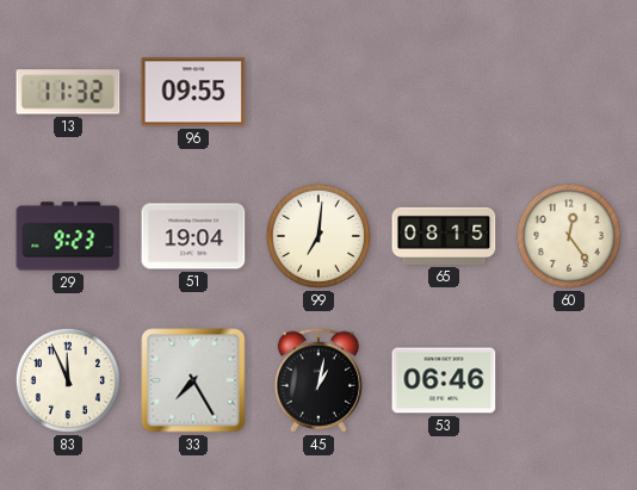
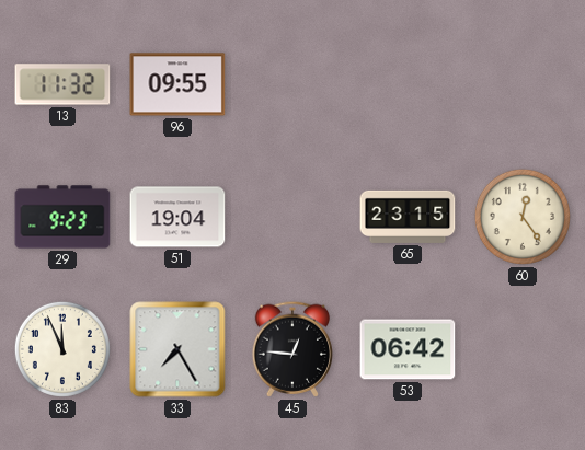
99: 7:01 -> none (318, 236)
65: 08:15 -> 23:15 (408, 217)
45: 1:02 -> 12:46 (292, 349)
53: 06:46 -> 06:42 (408, 349)
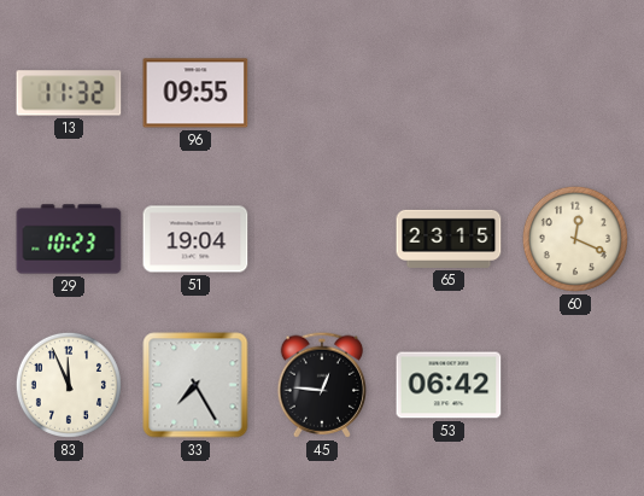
29: 9:23 -> 10:23 (69, 239)
60: 12:24 -> 12:19 (575, 239)
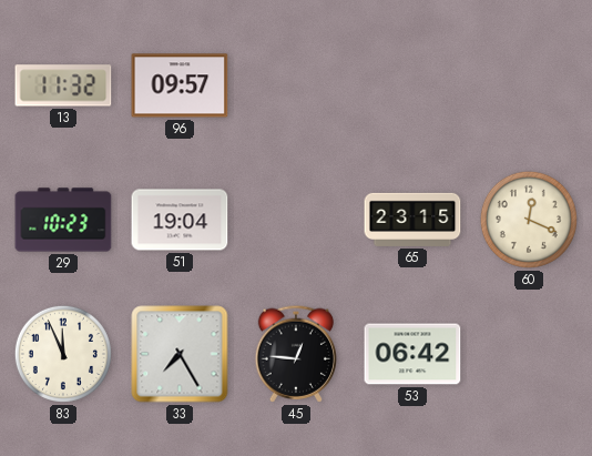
96: 09:55 -> 09:57 (180, 85)
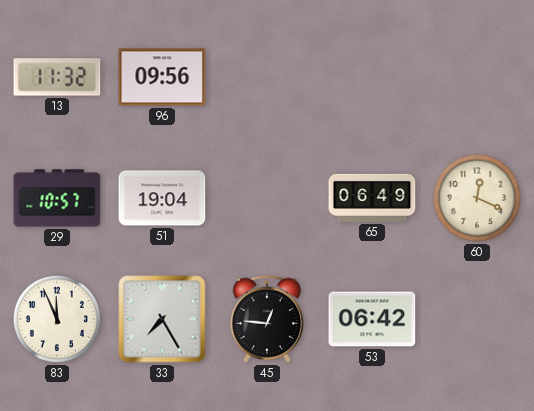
96: 09:57 -> 09:56 (162, 77)
29: 10:23 -> 10:57 (57, 198)
65: 23:15 -> 06:49 (372, 198)
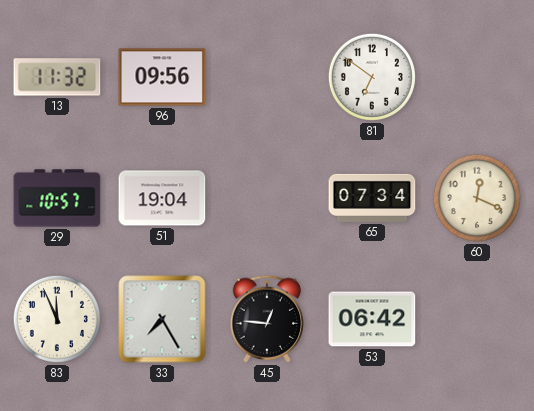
81: none -> 6:51 (372, 77)
65: 06:49 -> 07:34 (372, 198)
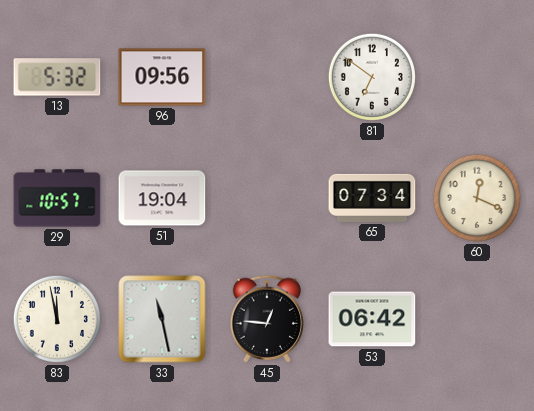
13: 11:32 -> 5:32 (57, 77)
83: 11:56 -> 11:58 (57, 319)
33: 7:25 -> 11:28 (162, 319)
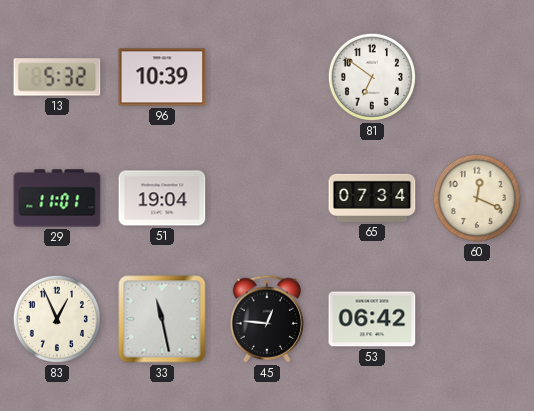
96: 09:56 -> 10:39 (162, 77)
29: 10:57 -> 11:01 (57, 198)
83: 11:58 -> 12:56 (57, 319)
